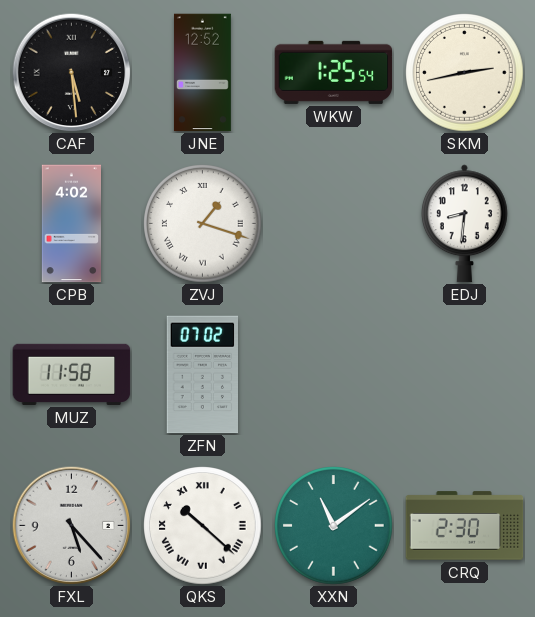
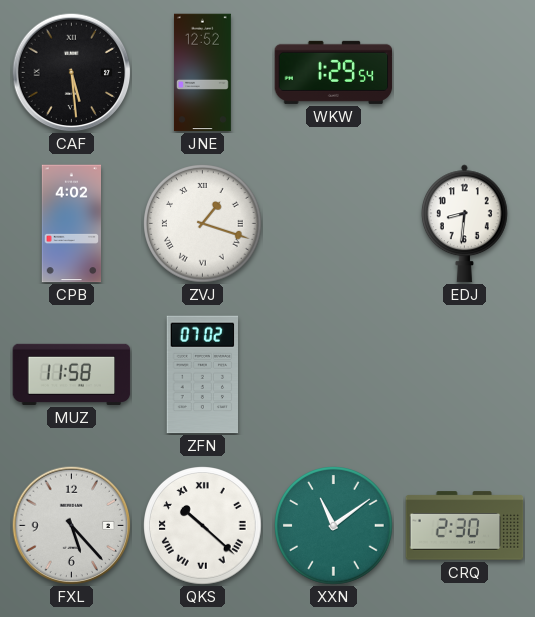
WKW: 1:25 -> 1:29 (334, 72)
SKM: 2:43 -> none (465, 73)
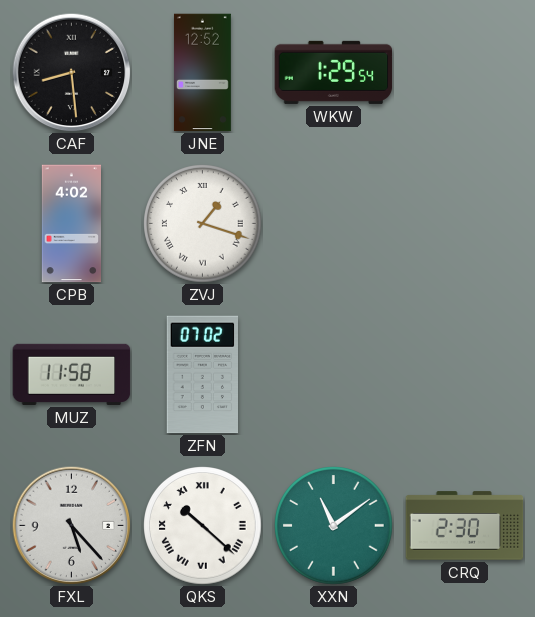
CAF: 5:29 -> 8:29 (71, 72)
EDJ: 8:31 -> none (464, 224)
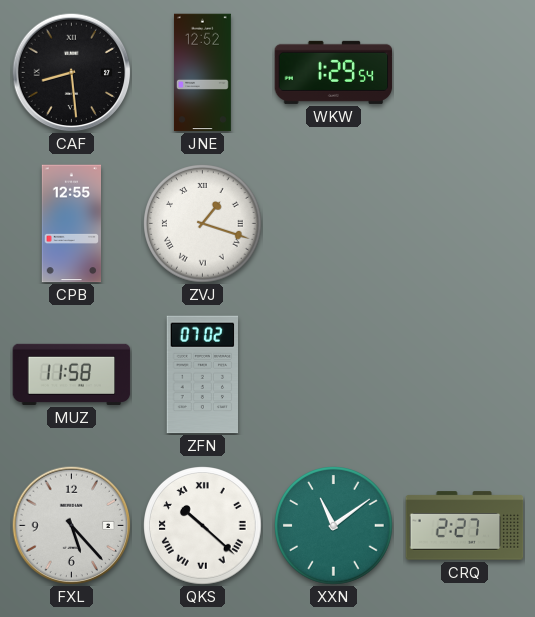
CPB: 4:02 -> 12:55 (71, 224)
CRQ: 2:30 -> 2:27 (465, 526)
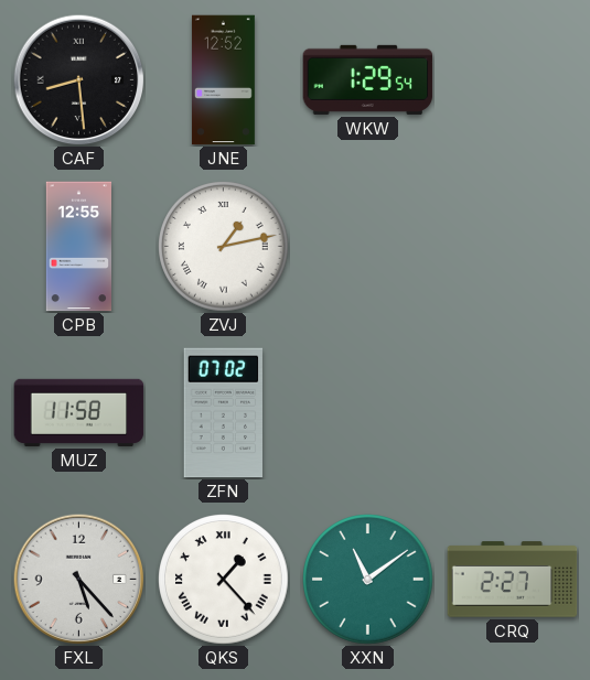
ZVJ: 1:18 -> 1:13 (224, 247)
QKS: 10:22 -> 1:23 (224, 580)
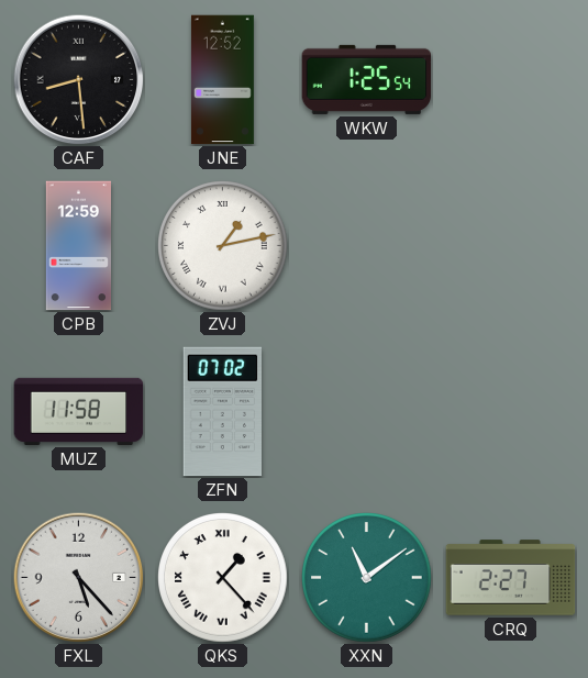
WKW: 1:29 -> 1:25 (367, 79)
CPB: 12:55 -> 12:59 (78, 246)
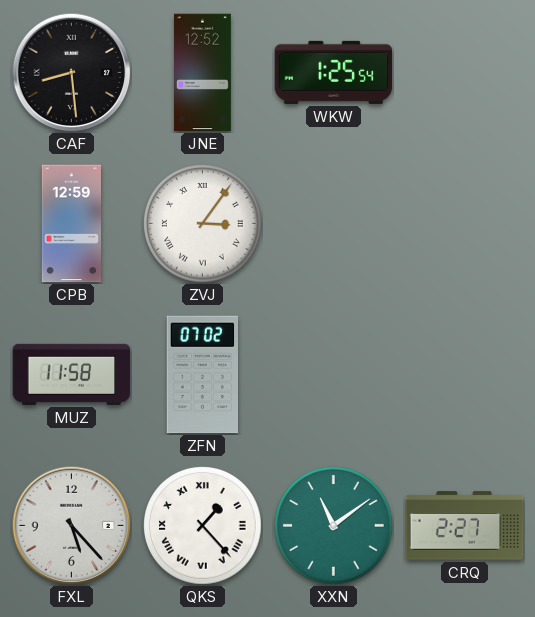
ZVJ: 1:13 -> 3:06 (203, 224)
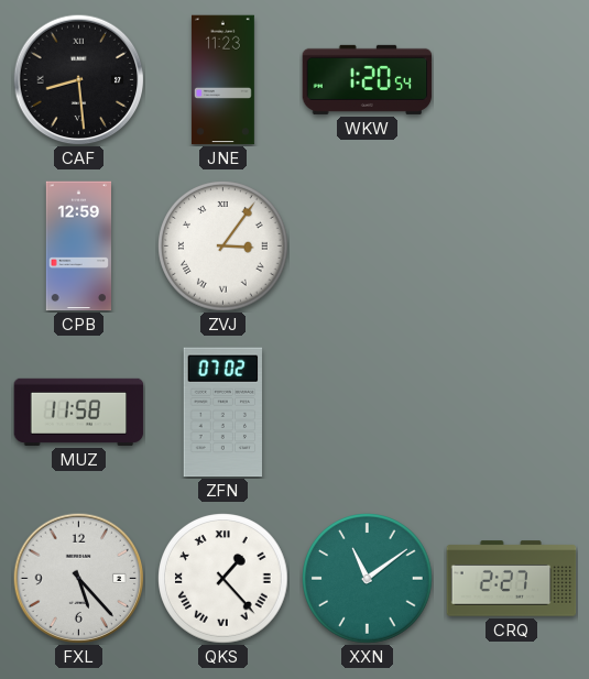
JNE: 12:52 -> 11:23 (222, 80)
WKW: 1:25 -> 1:20 (368, 79)
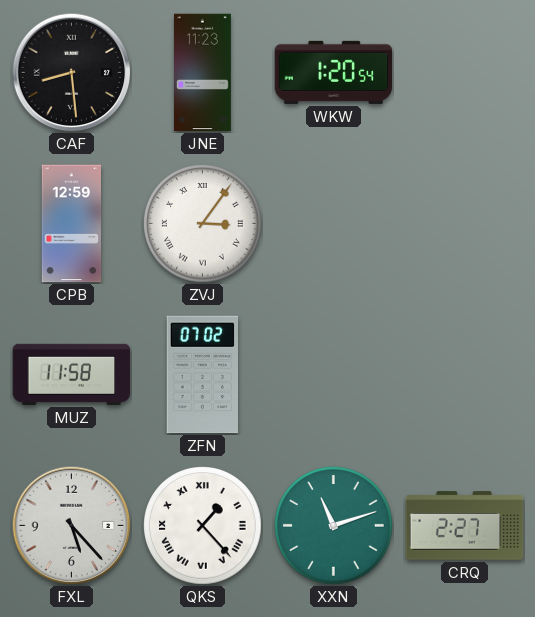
XXN: 11:09 -> 11:12 (334, 526)
